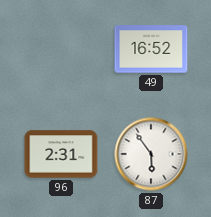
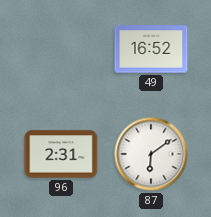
87: 5:54 -> 6:09 (151, 154)
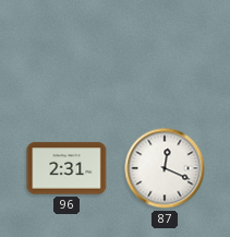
49: 16:52 -> none (151, 49)
87: 6:09 -> 12:19 (165, 168)
